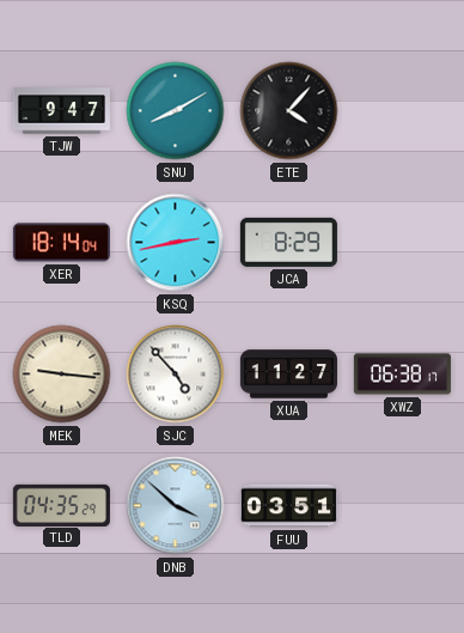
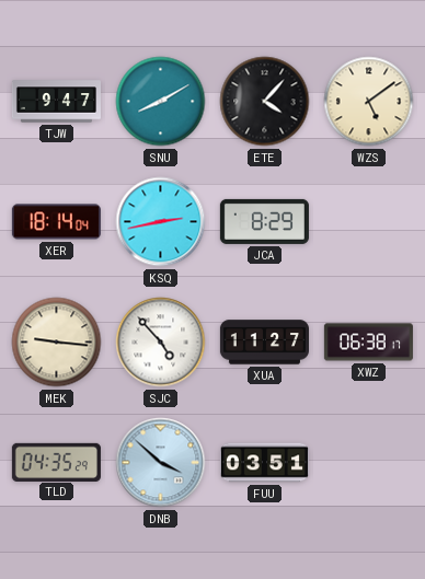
WZS: none -> 5:09 (369, 102)
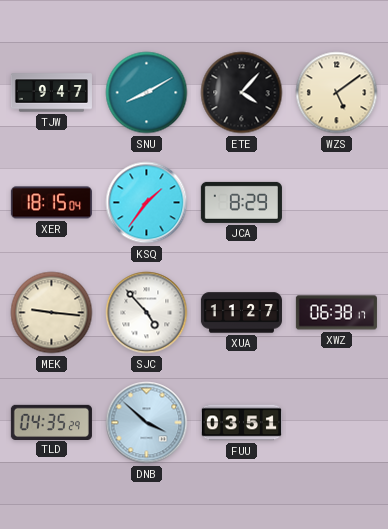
XER: 18:14 -> 18:15 (51, 203)
KSQ: 2:43 -> 1:36 (147, 203)
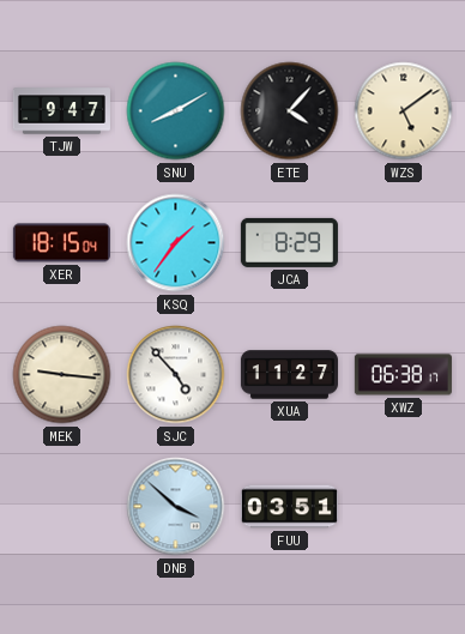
TLD: 04:35 -> none (51, 422)
